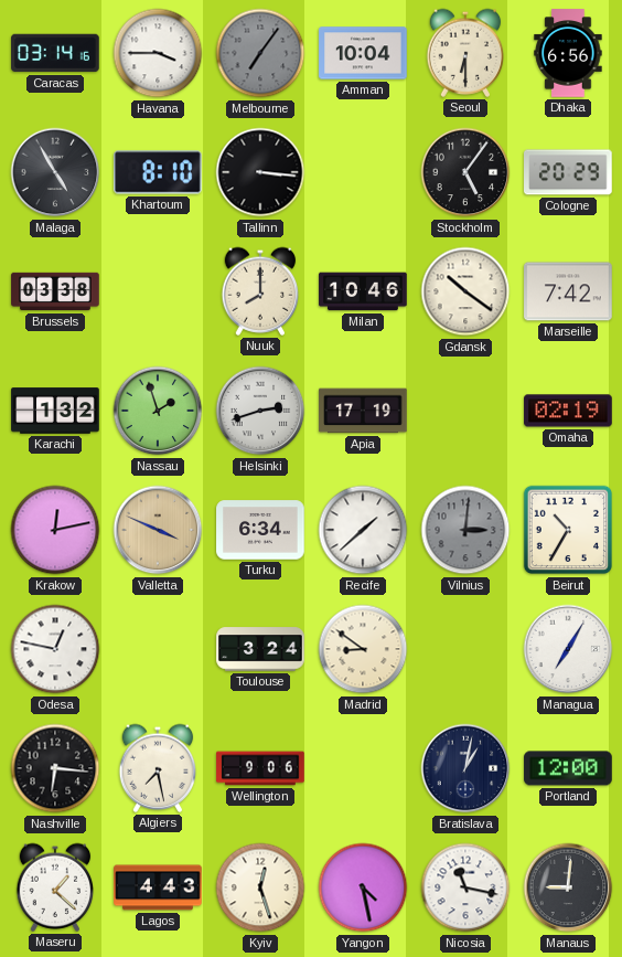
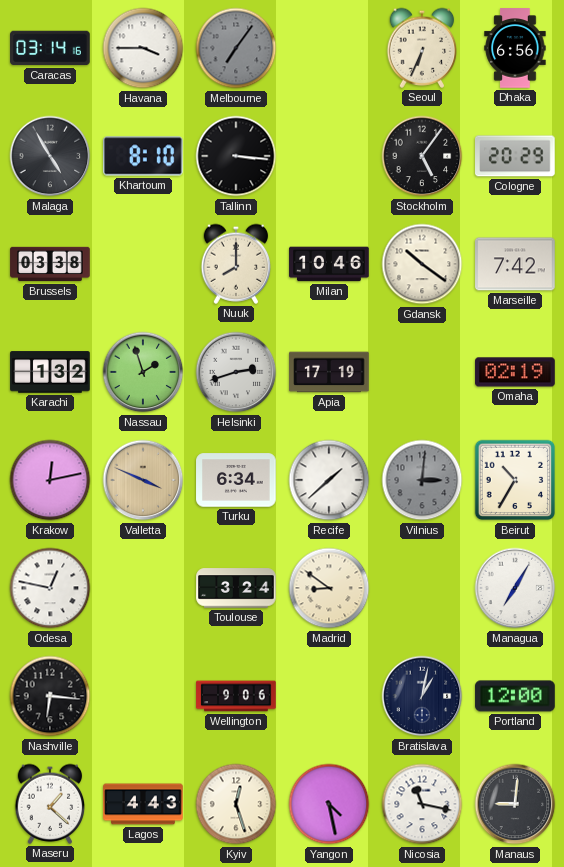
Amman: 10:04 -> none (363, 53)
Seoul: 6:30 -> 6:34 (422, 48)
Algiers: 7:28 -> none (158, 768)
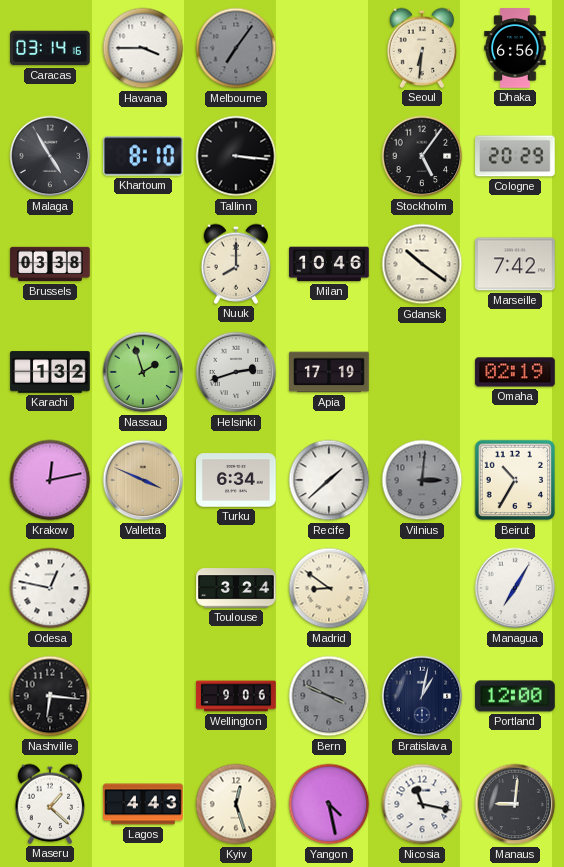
Seoul: 6:34 -> 6:31 (422, 48)
Bern: none -> 3:49 (329, 696)
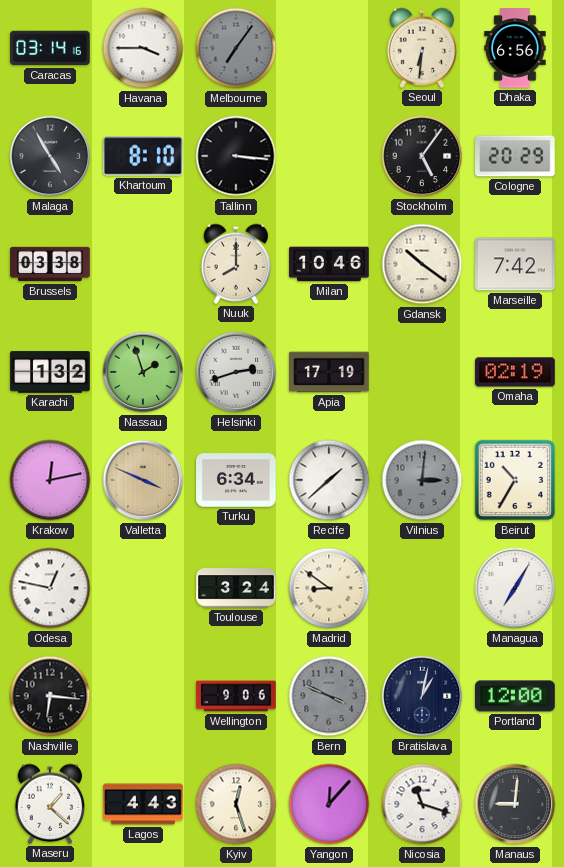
Yangon: 4:28 -> 12:07 (329, 804)
Nicosia: 11:17 -> 11:18 (422, 804)
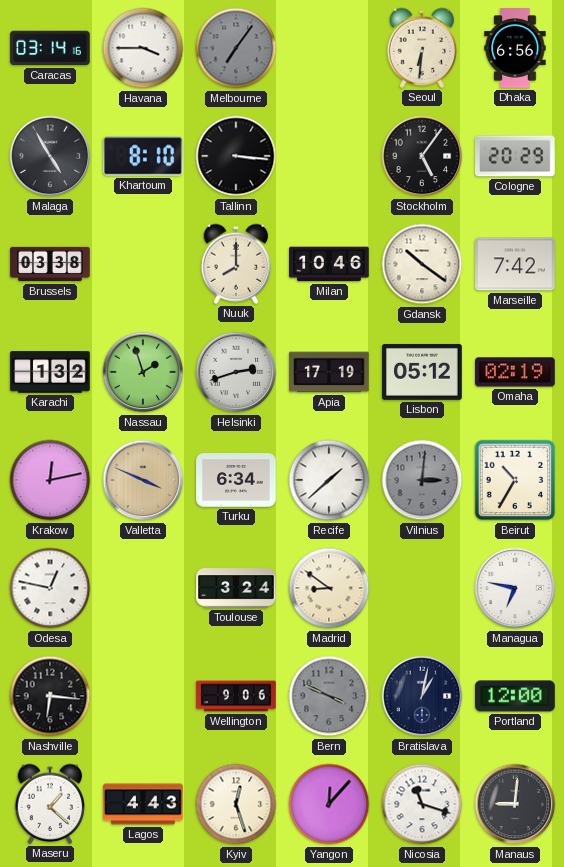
Lisbon: none -> 05:12 (422, 372)
Managua: 7:05 -> 6:47 (515, 588)
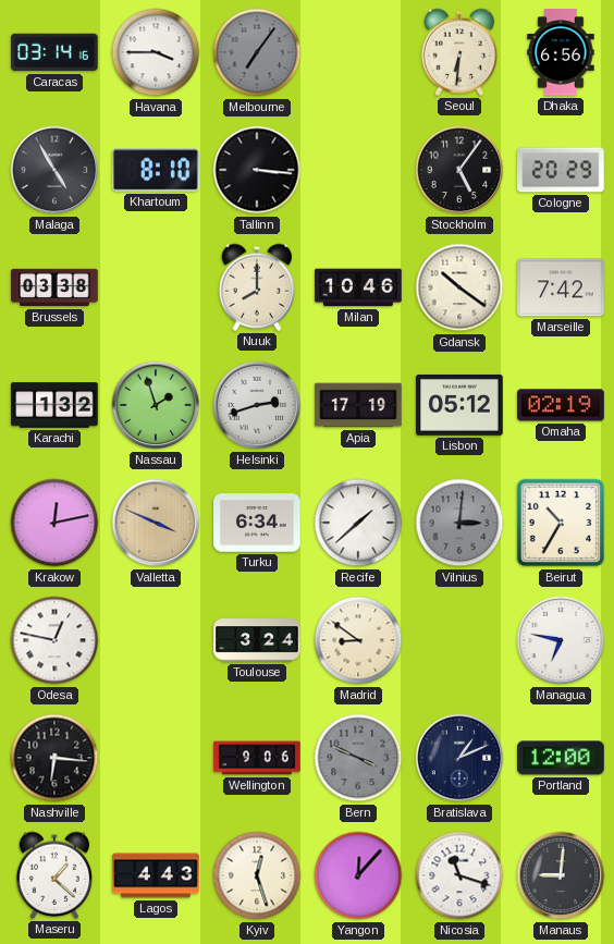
Bratislava: 1:02 -> 1:11 (459, 758)
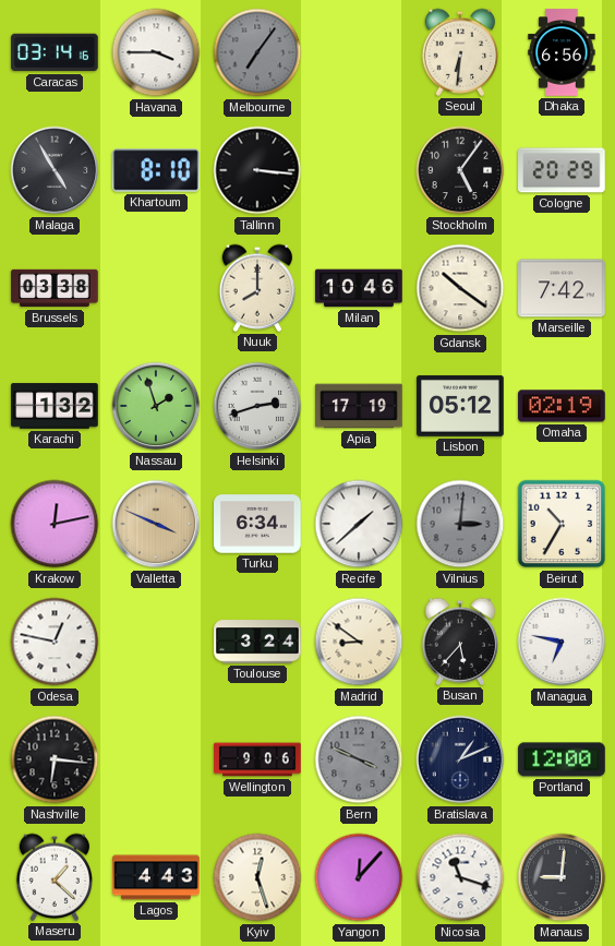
Busan: none -> 5:37 (460, 642)
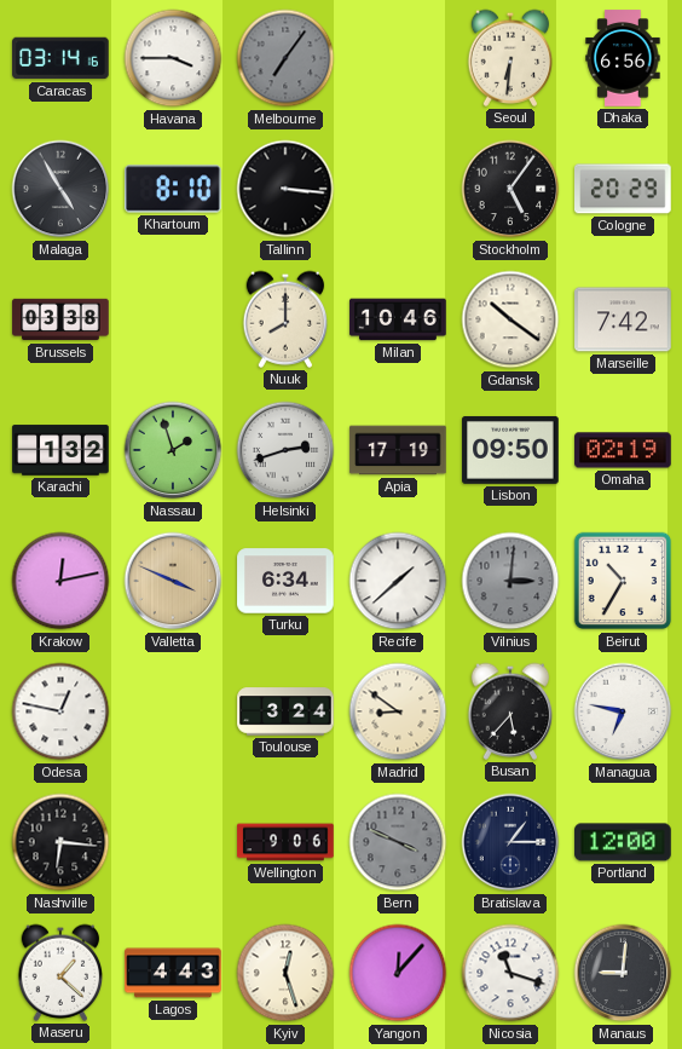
Lisbon: 05:12 -> 09:50 (510, 450)
Bratislava: 1:11 -> 1:15 (510, 842)
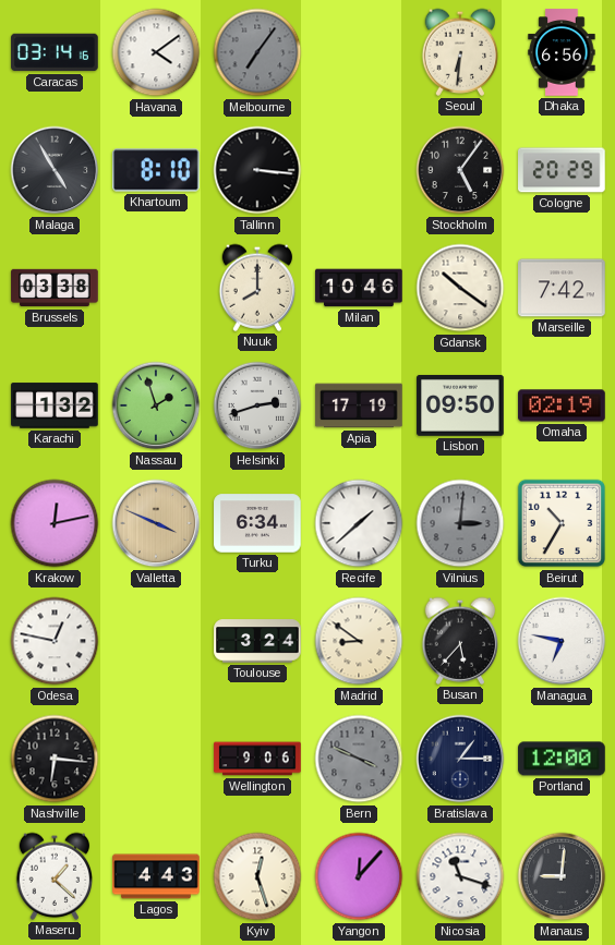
Havana: 3:45 -> 4:09 (156, 52)
